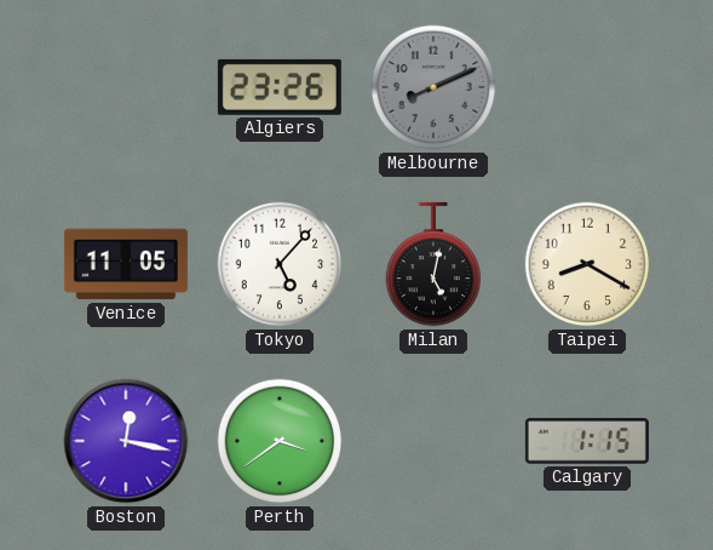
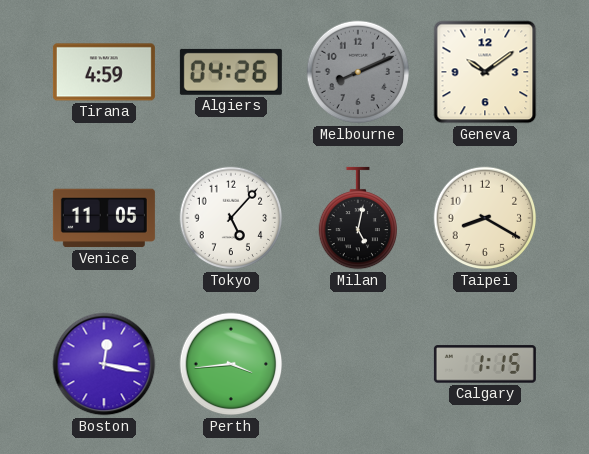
Tirana: none -> 4:59 (104, 72)
Algiers: 23:26 -> 04:26 (231, 72)
Geneva: none -> 10:09 (485, 72)
Perth: 3:39 -> 3:44 (231, 364)
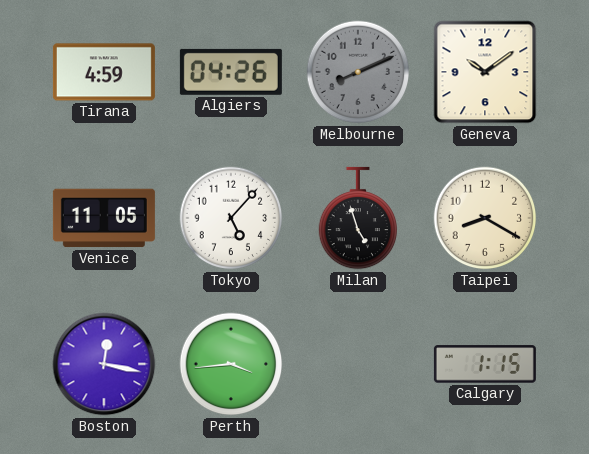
Milan: 5:02 -> 4:57 (357, 218)
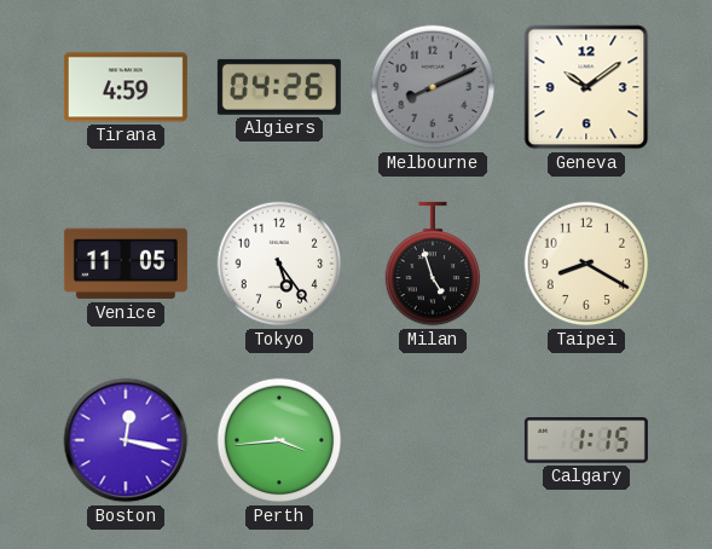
Tokyo: 5:07 -> 5:24 (279, 264)
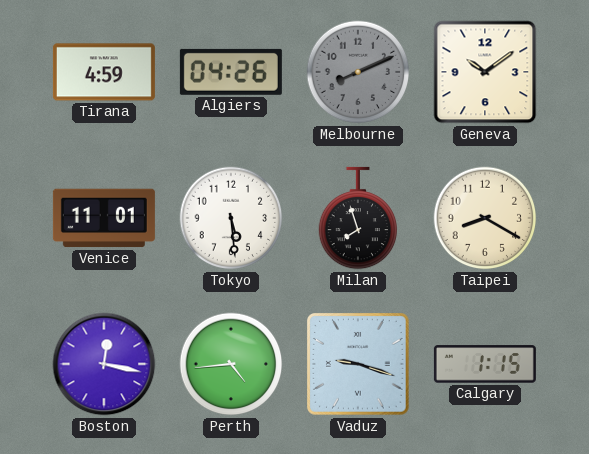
Venice: 11:05 -> 11:01 (104, 218)
Tokyo: 5:24 -> 5:29 (231, 218)
Milan: 4:57 -> 7:57 (357, 218)
Perth: 3:44 -> 4:44 (231, 364)
Vaduz: none -> 9:18 (359, 365)
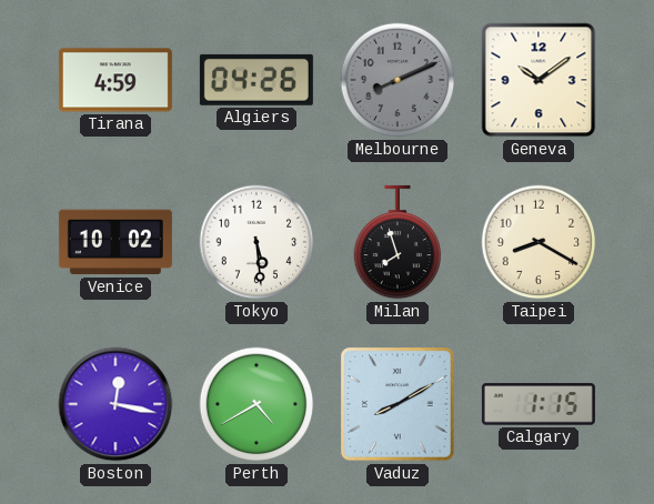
Venice: 11:01 -> 10:02 (115, 242)
Perth: 4:44 -> 4:40 (256, 404)
Vaduz: 9:18 -> 8:10 (399, 405)
